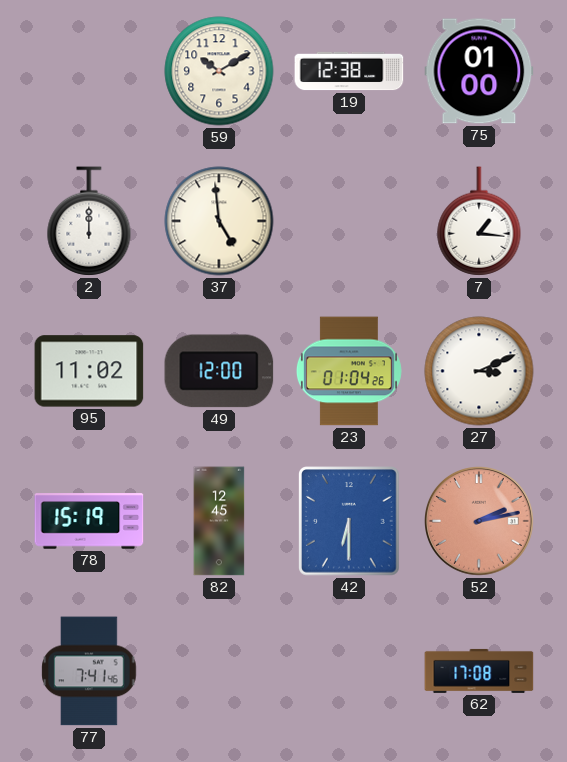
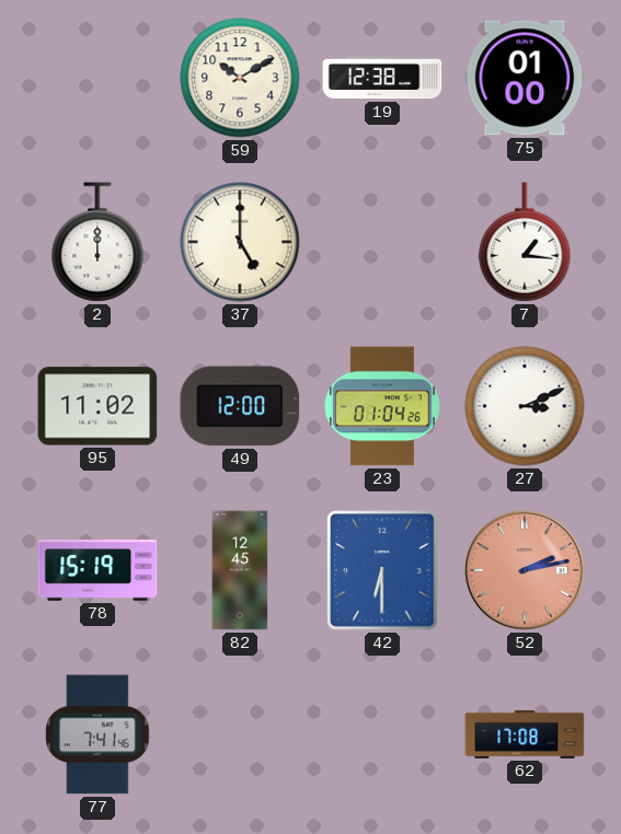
37: 4:59 -> 5:00 (240, 242)
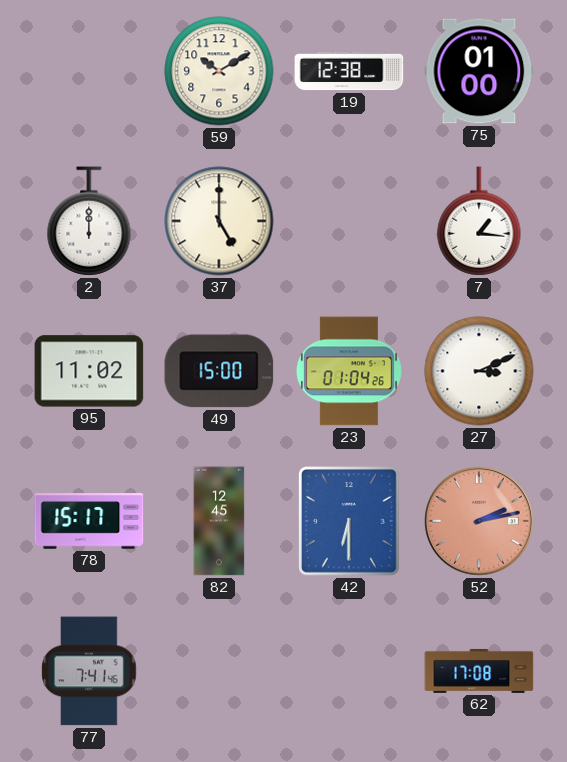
49: 12:00 -> 15:00 (219, 371)
78: 15:19 -> 15:17 (89, 521)
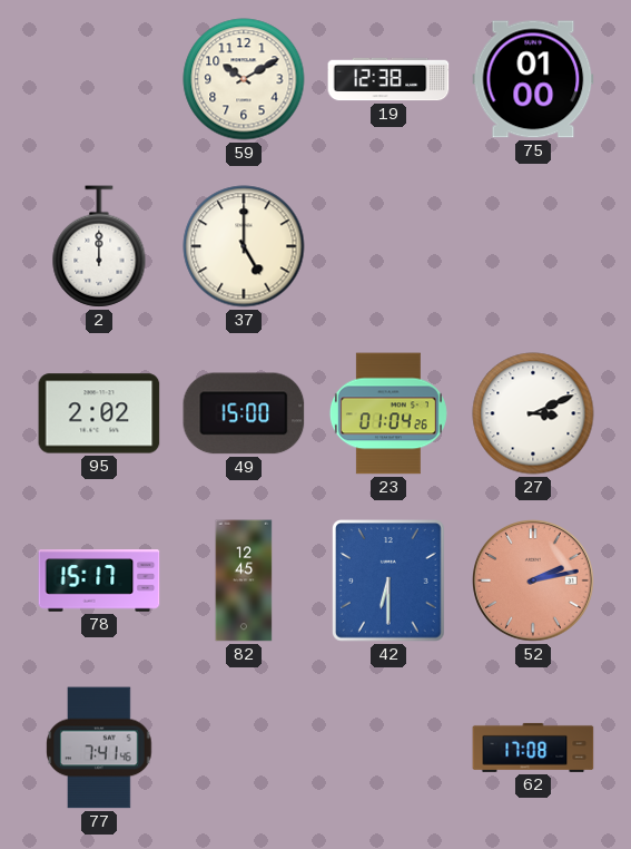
7: 1:16 -> none (479, 221)
95: 11:02 -> 2:02 (99, 413)
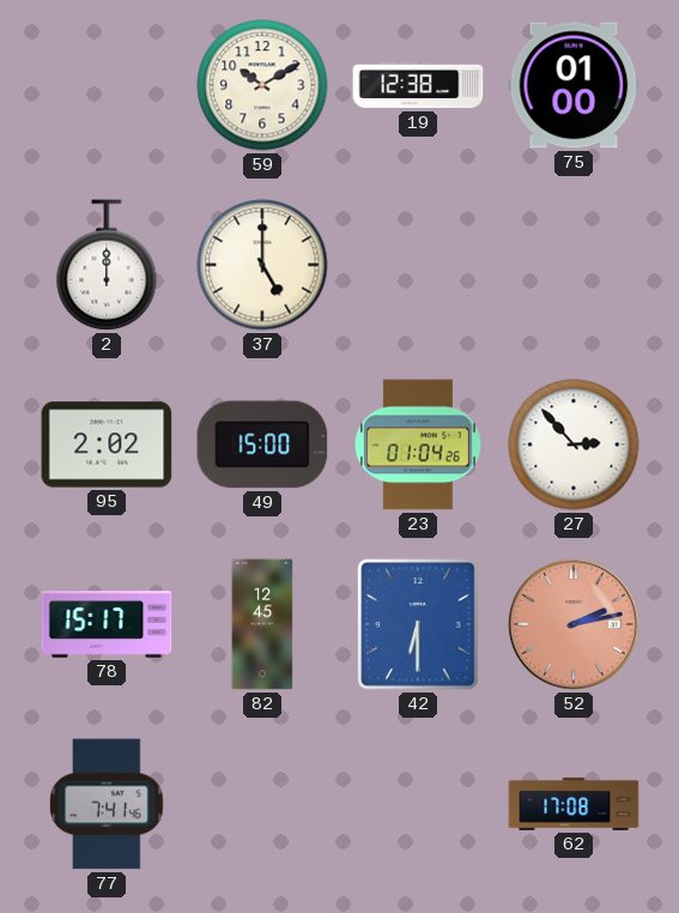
27: 3:11 -> 2:53 (574, 445)
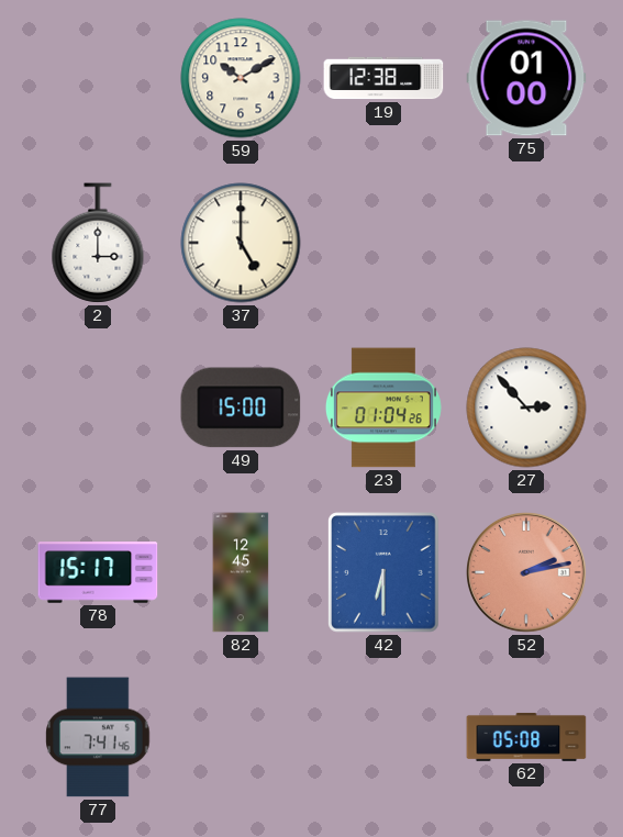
2: 12:00 -> 3:00 (98, 243)
95: 2:02 -> none (107, 445)
62: 17:08 -> 05:08 (526, 737)
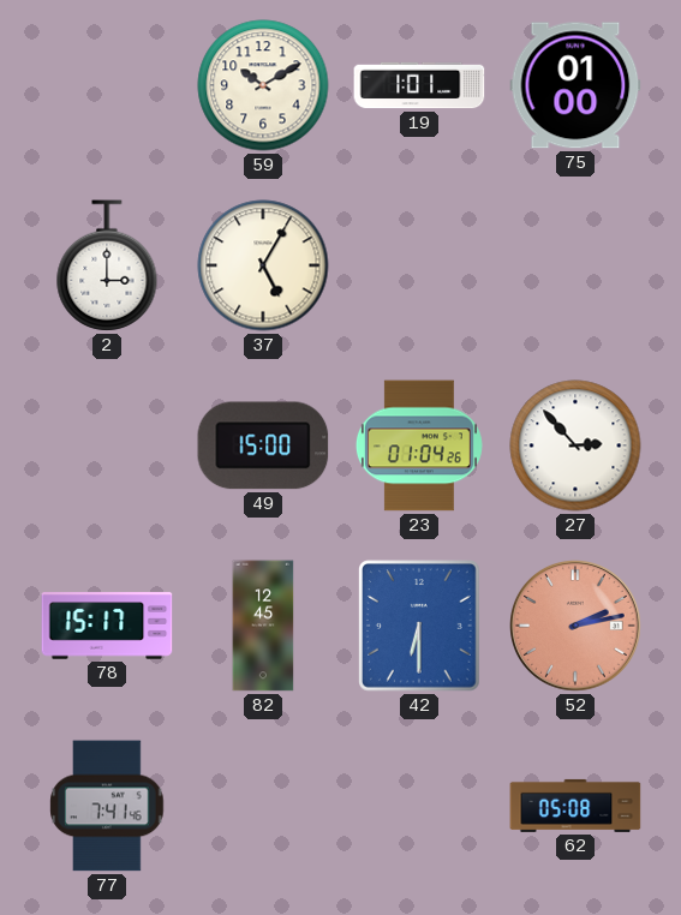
19: 12:38 -> 1:01 (419, 85)
37: 5:00 -> 5:05 (263, 265)
